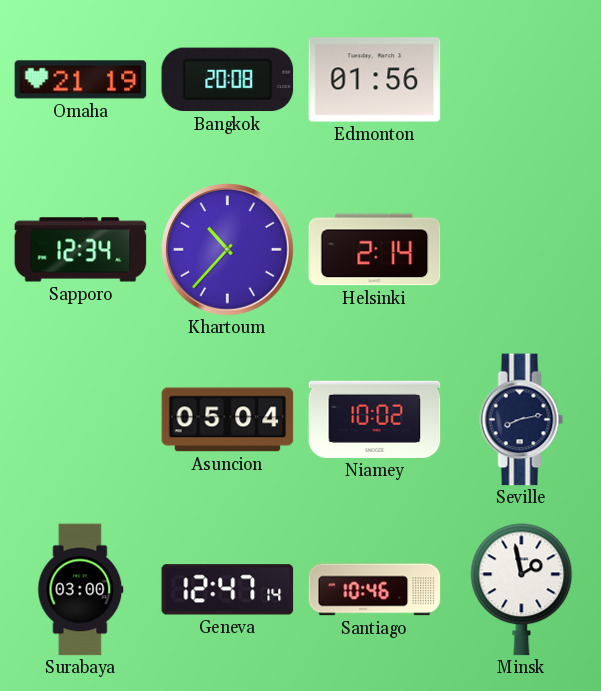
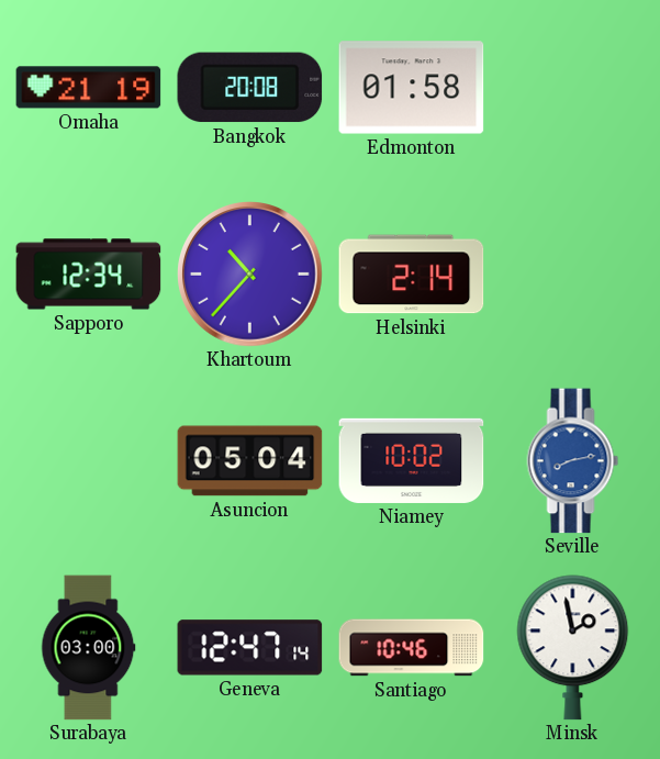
Edmonton: 01:56 -> 01:58 (412, 88)
Seville dial: navy -> blue (573, 461)
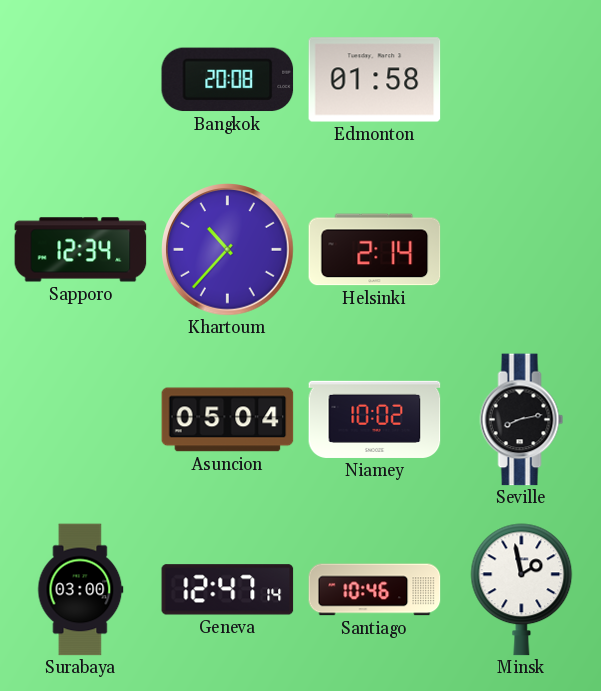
Omaha: 21:19 -> none (89, 88)
Seville dial: blue -> black (522, 420)
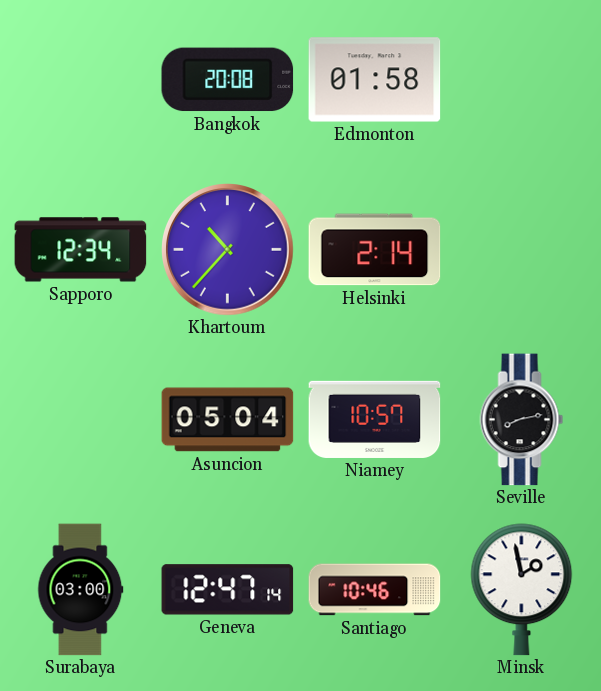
Niamey: 10:02 -> 10:57 (375, 419)
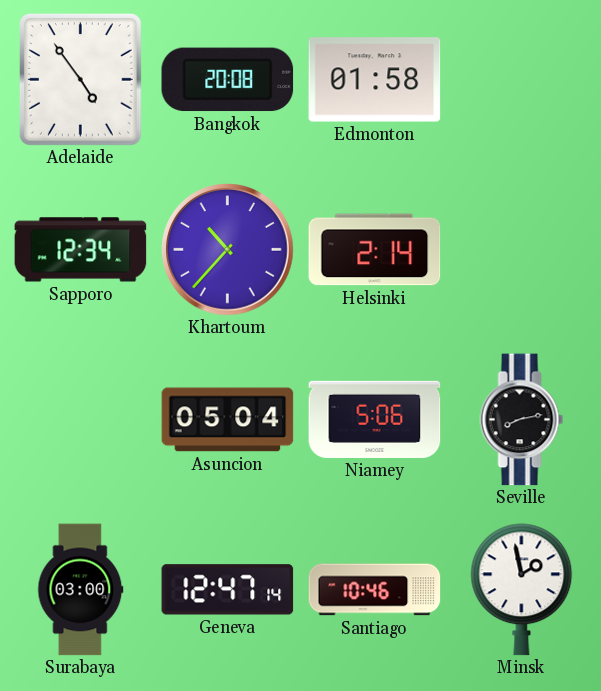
Adelaide: none -> 4:54 (80, 80)
Niamey: 10:57 -> 5:06 (375, 419)
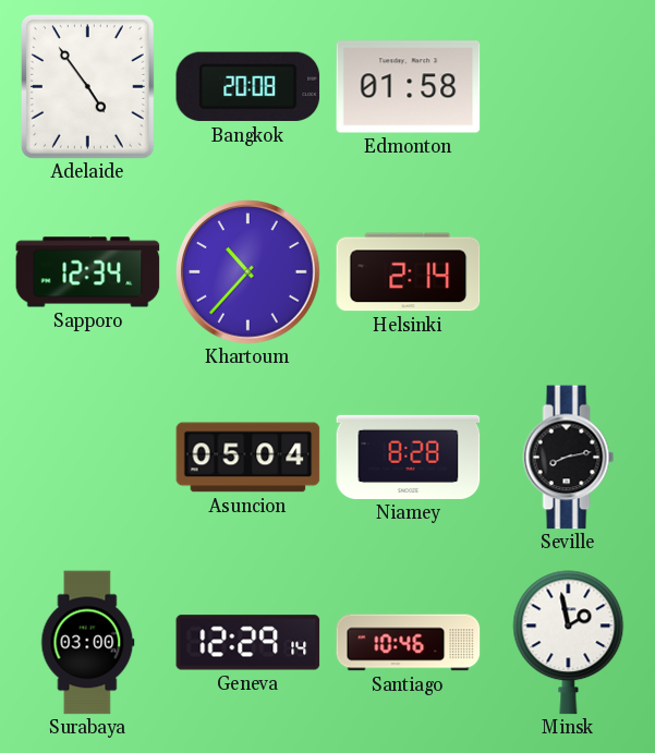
Niamey: 5:06 -> 8:28 (409, 457)
Geneva: 12:47 -> 12:29 (248, 643)
